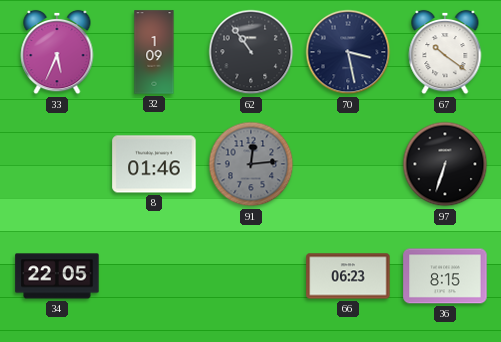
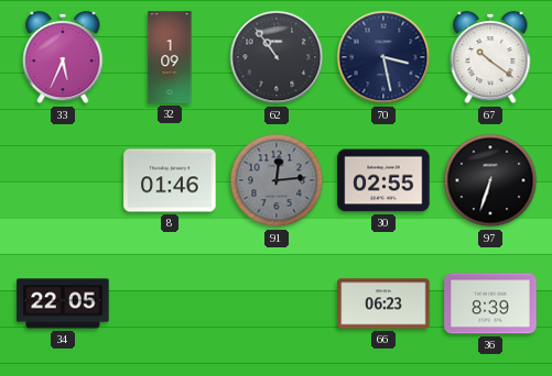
30: none -> 02:55 (383, 180)
36: 8:15 -> 8:39 (490, 303)
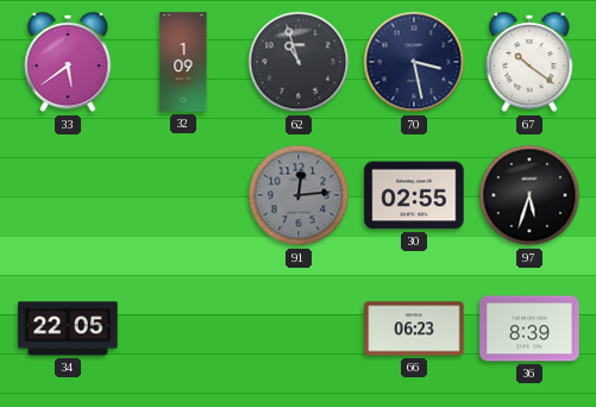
33: 5:34 -> 5:39 (68, 62)
62: 10:54 -> 10:57 (299, 62)
8: 01:46 -> none (170, 180)
97: 6:33 -> 5:33 (529, 195)
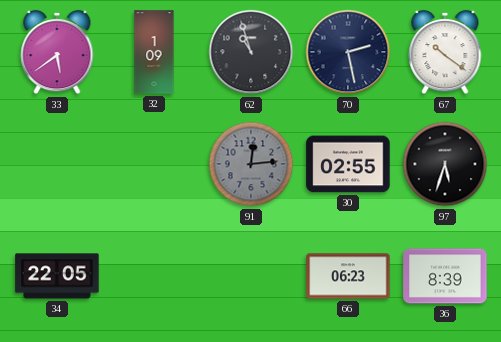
70: 3:28 -> 2:28 (348, 52)
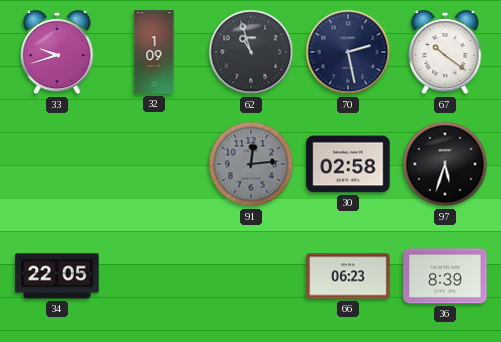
33: 5:39 -> 9:42 (57, 52)
30: 02:55 -> 02:58 (348, 164)
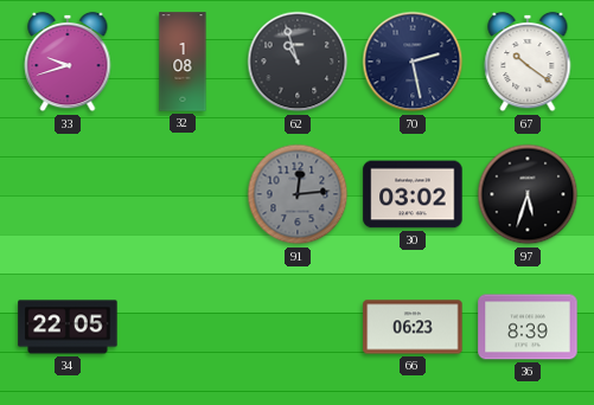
32: 1:09 -> 1:08 (183, 62)
30: 02:58 -> 03:02 (413, 194)
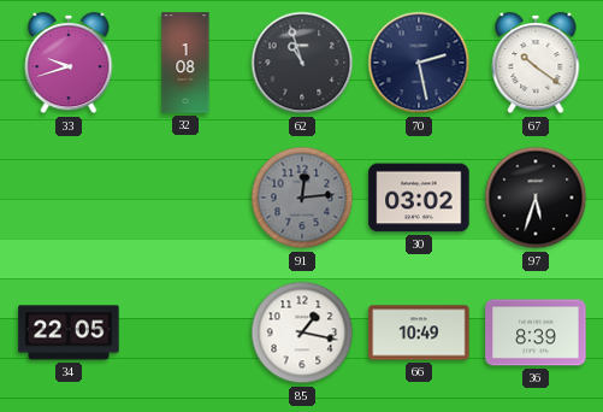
85: none -> 1:17 (302, 332)
66: 06:23 -> 10:49 (419, 332)
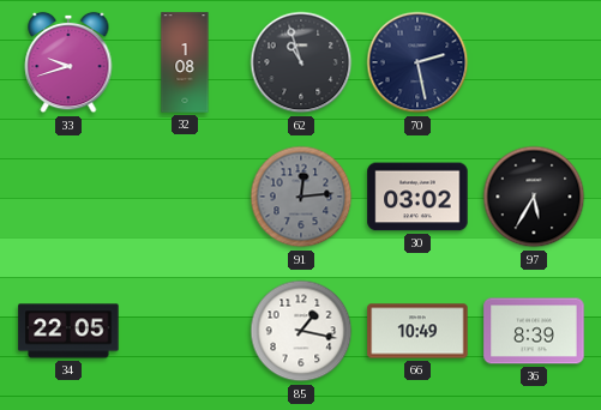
67: 10:21 -> none (536, 63)
97: 5:33 -> 5:35 (534, 197)
